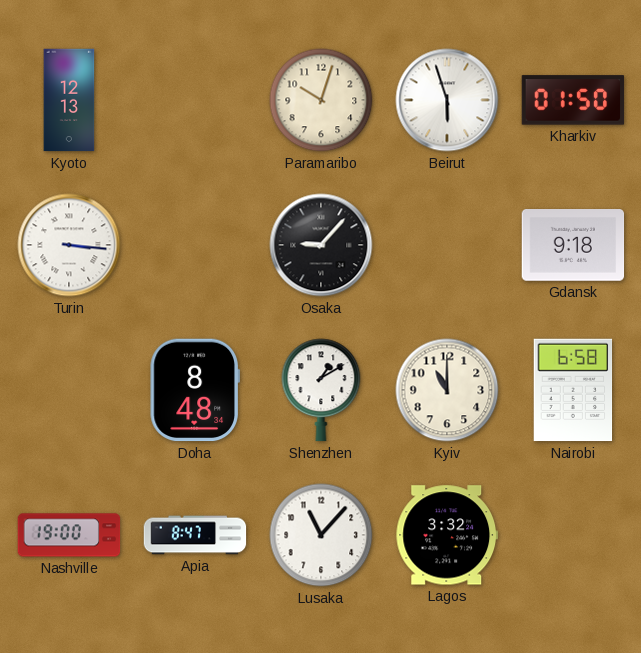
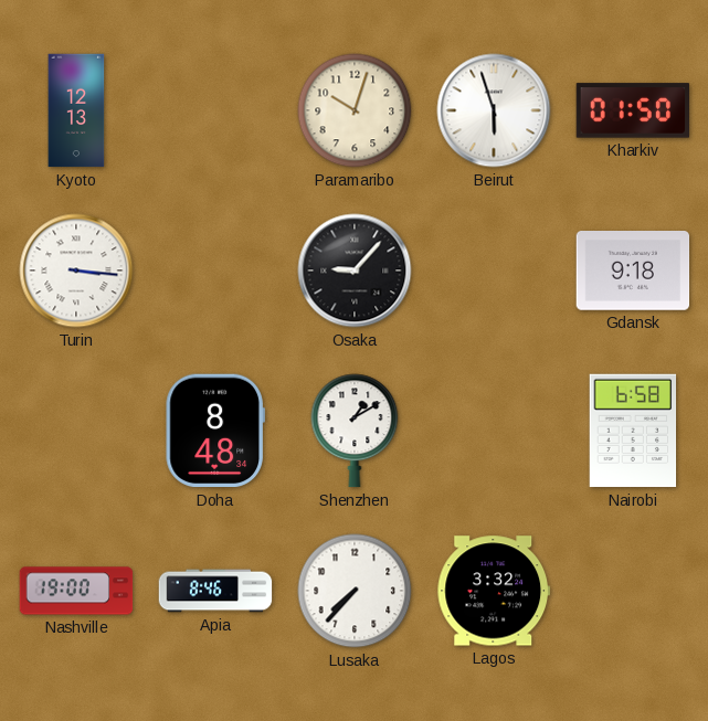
Kyiv: 11:00 -> none (447, 390)
Apia: 8:47 -> 8:46 (215, 591)
Lusaka: 11:07 -> 7:37 (355, 591)
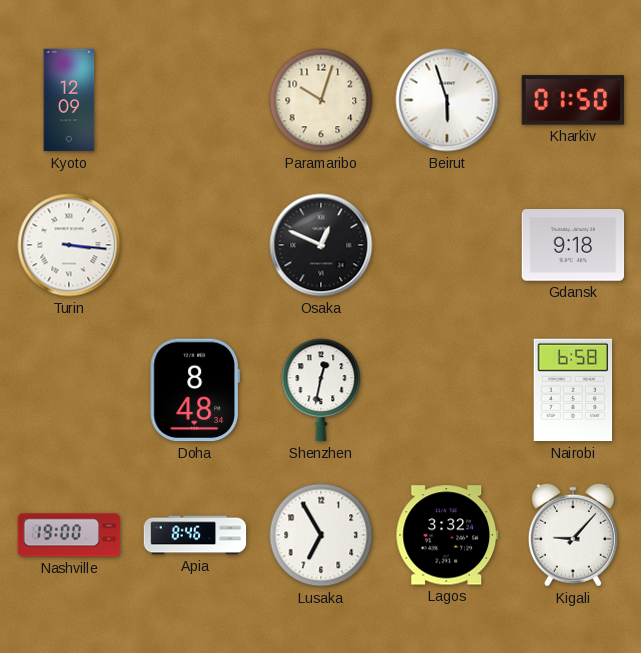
Kyoto: 12:13 -> 12:09 (69, 100)
Osaka: 9:07 -> 12:49 (321, 245)
Shenzhen: 1:10 -> 12:32 (321, 390)
Lusaka: 7:37 -> 6:55 (321, 535)
Kigali: none -> 9:07 (573, 535)
